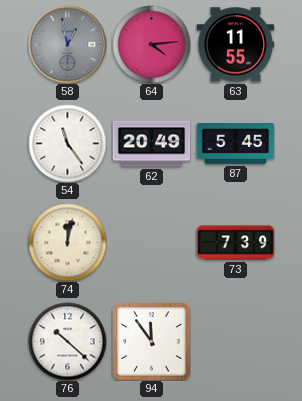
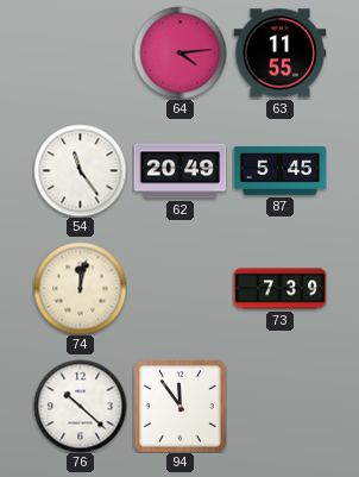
58: 12:58 -> none (67, 44)
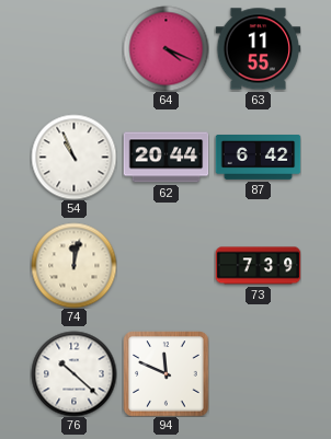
64: 4:14 -> 4:19 (165, 48)
54: 11:24 -> 10:56 (73, 157)
62: 20:49 -> 20:44 (165, 158)
87: 5:45 -> 6:42 (258, 158)
94: 11:54 -> 11:49 (165, 373)
